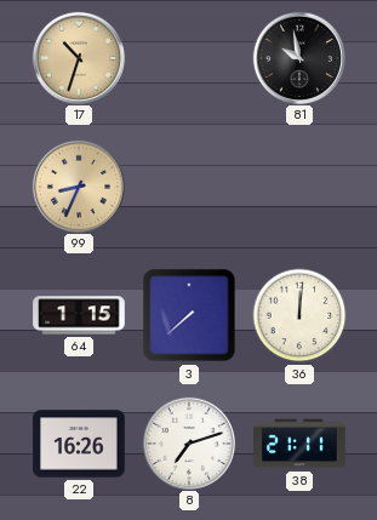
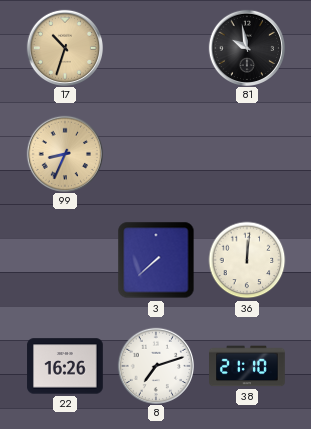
64: 1:15 -> none (79, 315)
38: 21:11 -> 21:10 (247, 366)
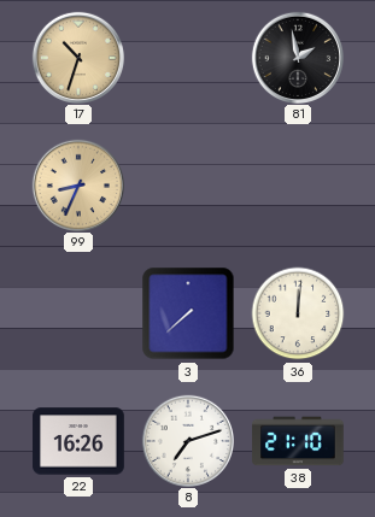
81: 9:58 -> 1:58 (297, 57)
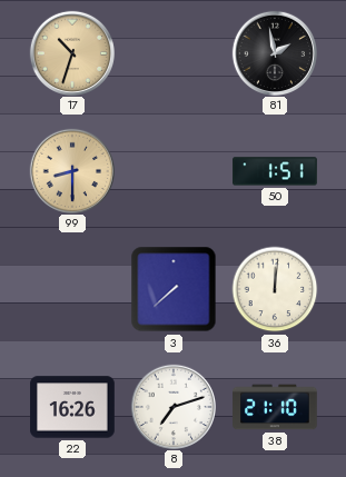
99: 8:34 -> 8:30 (71, 170)
50: none -> 1:51 (275, 171)
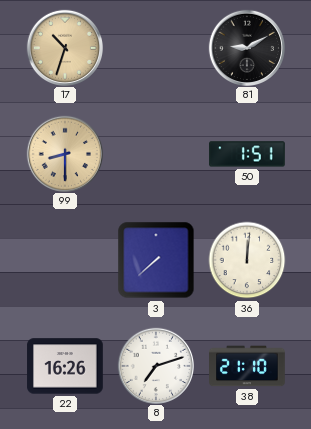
81: 1:58 -> 9:10 (246, 47)
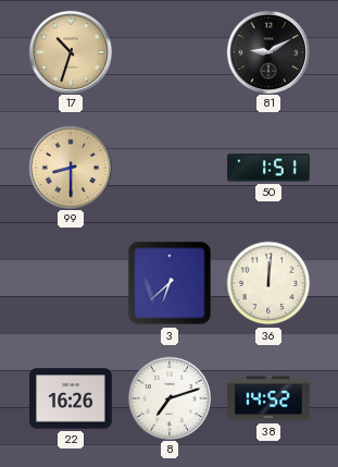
3: 7:38 -> 6:38 (170, 283)
38: 21:10 -> 14:52 (268, 398)
